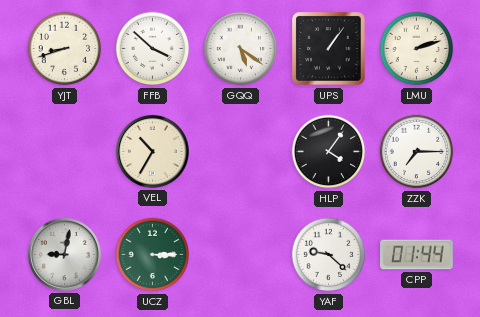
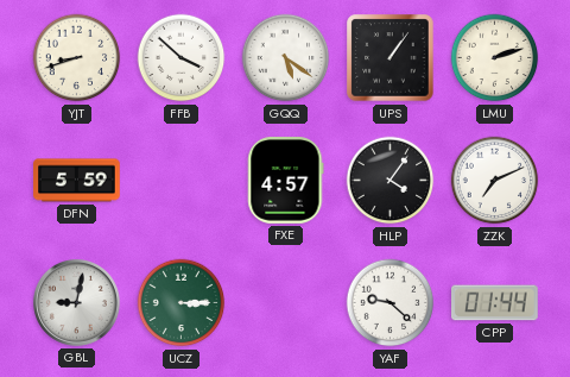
DFN: none -> 5:59 (77, 181)
VEL: 10:35 -> none (152, 151)
FXE: none -> 4:57 (286, 181)
ZZK: 7:15 -> 7:11 (495, 181)
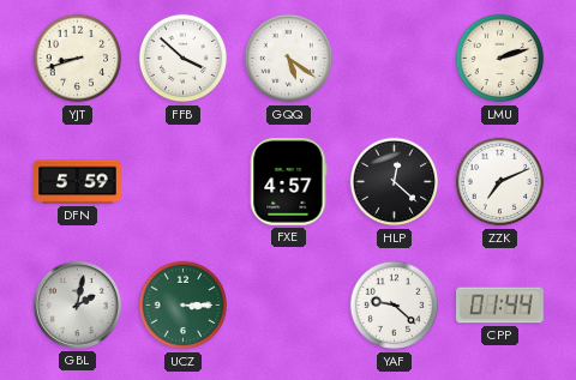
UPS: 1:06 -> none (391, 58)
HLP: 4:06 -> 12:22 (395, 182)
GBL: 9:02 -> 2:02 (77, 304)
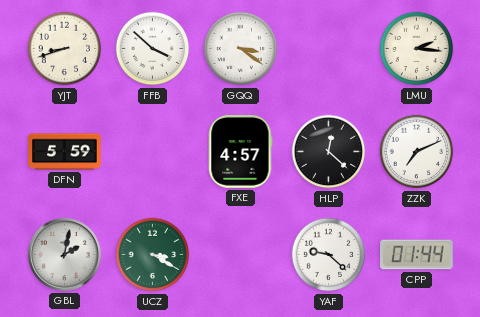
GQQ: 5:21 -> 3:21 (241, 49)
LMU: 2:12 -> 2:16 (417, 49)
UCZ: 3:15 -> 3:20 (153, 255)
